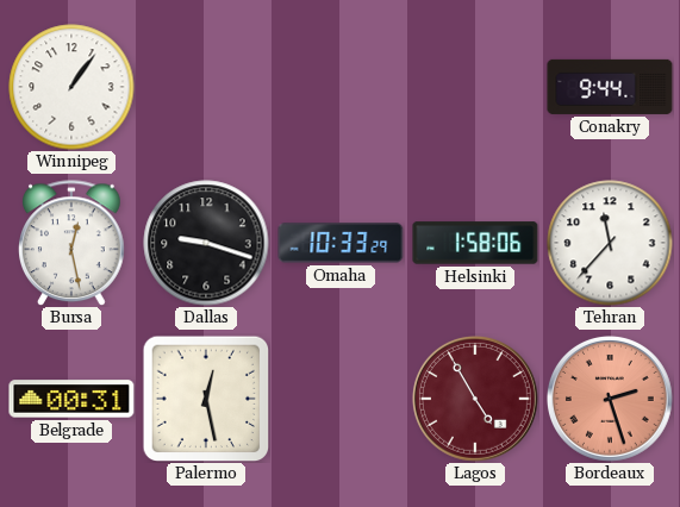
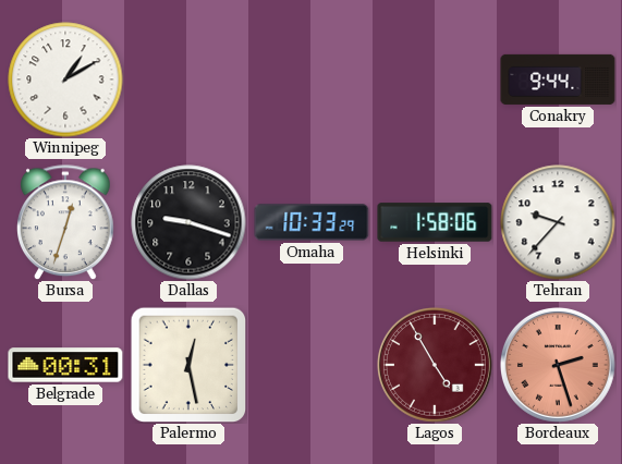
Winnipeg: 1:06 -> 1:10 (65, 80)
Bursa: 12:28 -> 12:33 (66, 222)
Tehran: 11:37 -> 9:37 (558, 222)
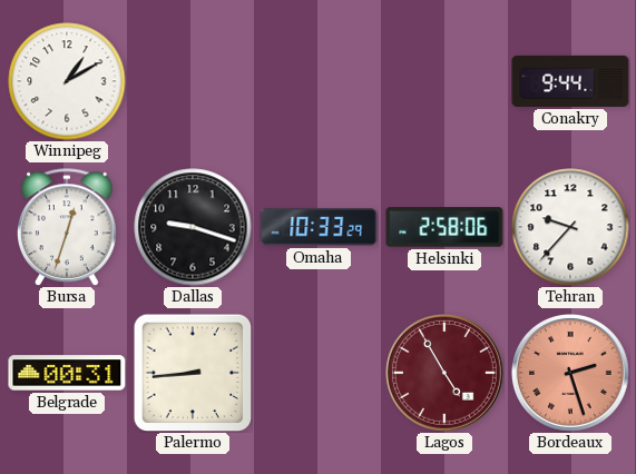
Helsinki: 1:58 -> 2:58 (444, 227)
Palermo: 12:28 -> 8:44 (193, 373)
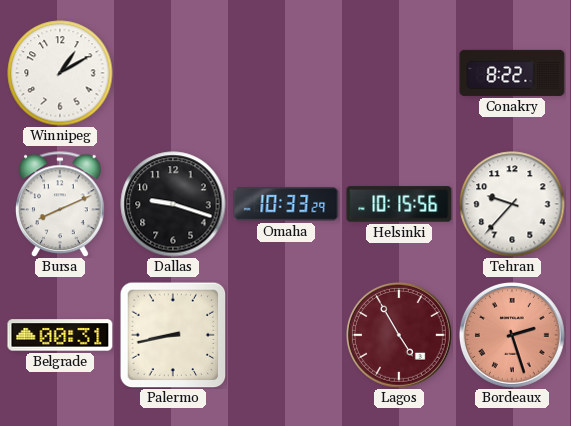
Conakry: 9:44 -> 8:22 (512, 73)
Bursa: 12:33 -> 8:11 (61, 204)
Helsinki: 2:58 -> 10:15 (399, 204)
Palermo: 8:44 -> 8:43 (173, 335)
